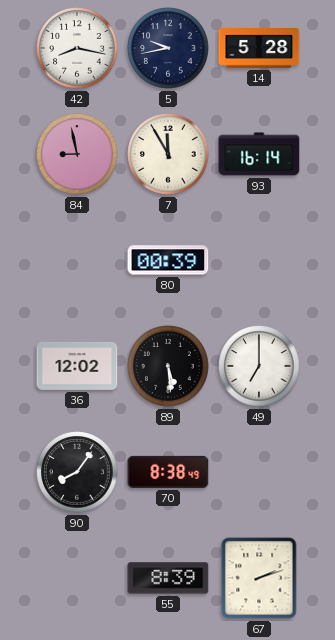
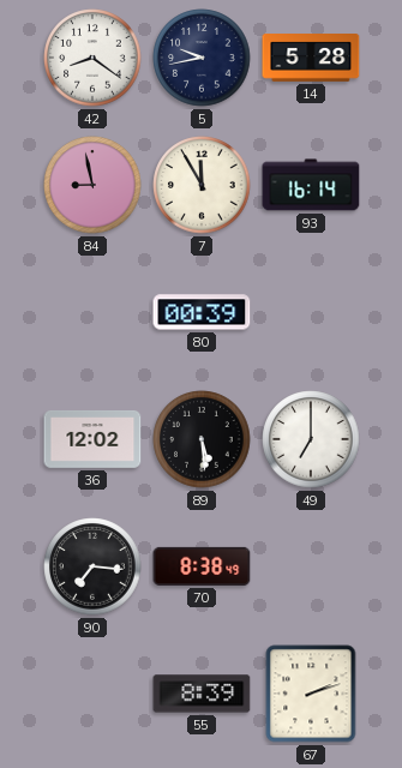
42: 8:17 -> 8:21 (92, 58)
90: 8:06 -> 7:16 (92, 566)
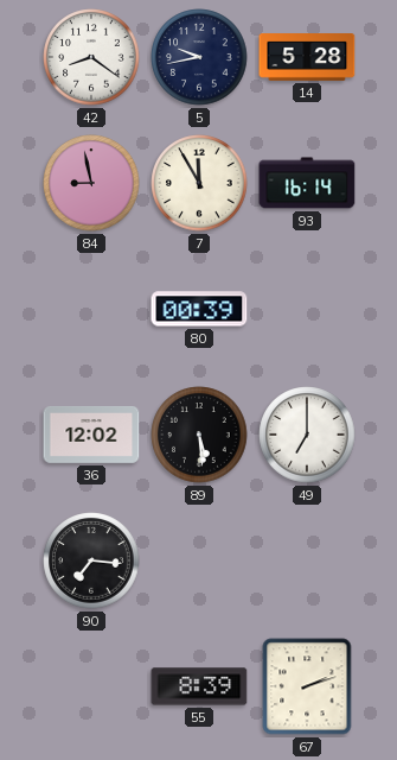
70: 8:38 -> none (202, 566)
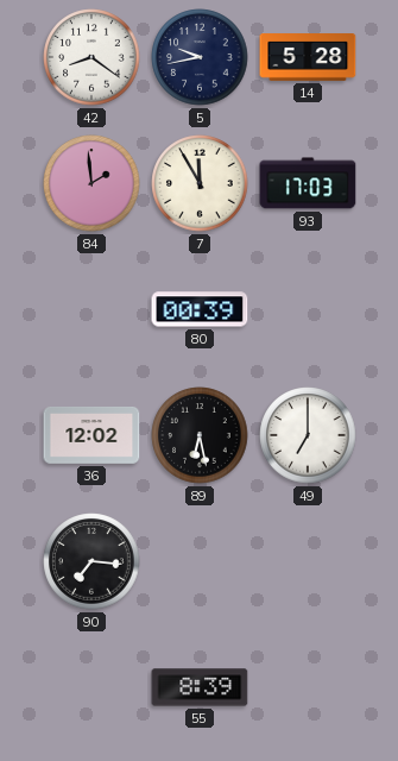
84: 8:58 -> 1:59 (91, 183)
93: 16:14 -> 17:03 (308, 183)
89: 5:29 -> 6:28 (200, 435)
67: 2:12 -> none (307, 686)
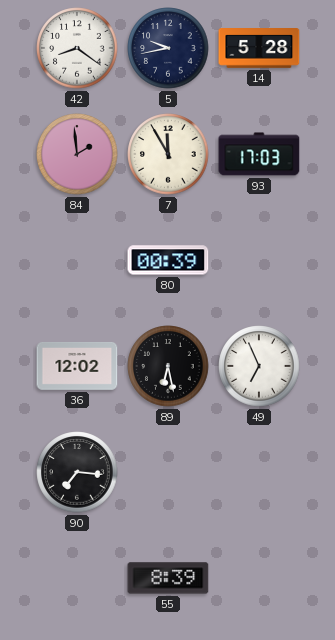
49: 7:00 -> 6:56 (259, 366)
